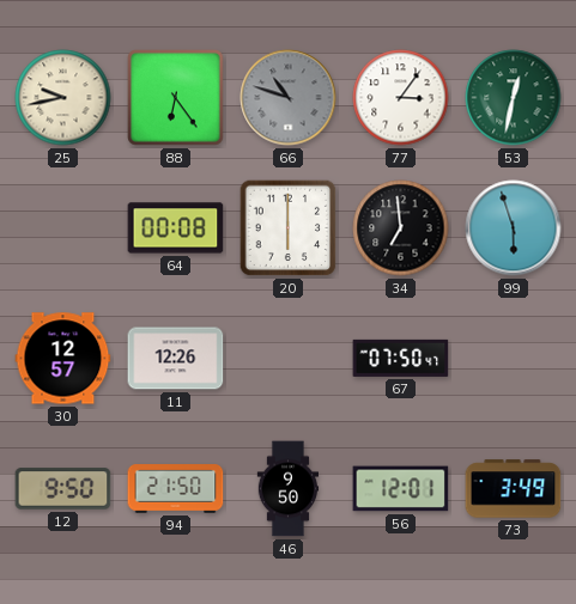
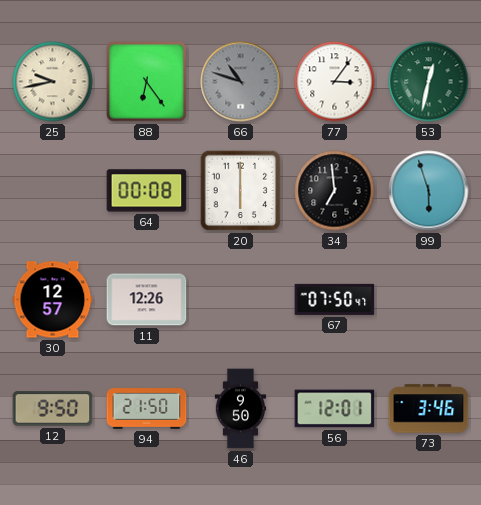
73: 3:49 -> 3:46 (429, 409)
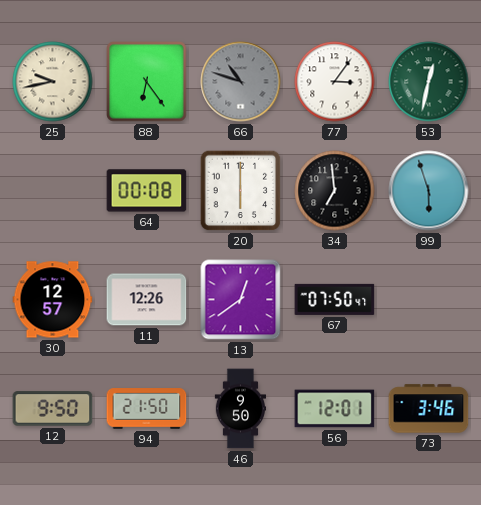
13: none -> 12:39 (241, 300)
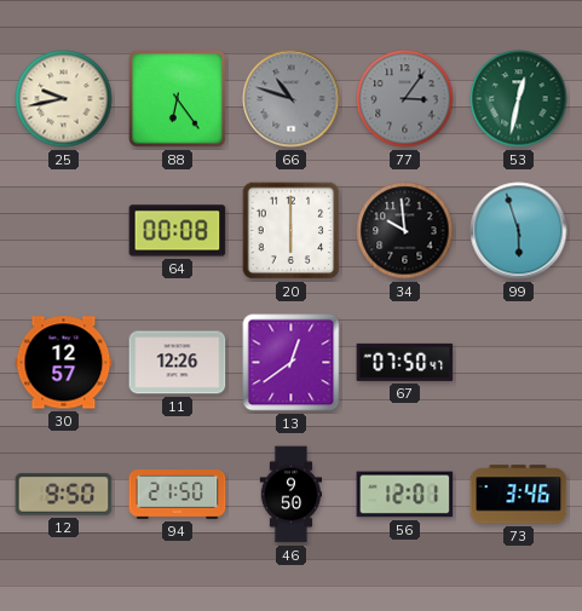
77 dial: white -> grey (405, 99)
34: 6:59 -> 9:59 (405, 231)
